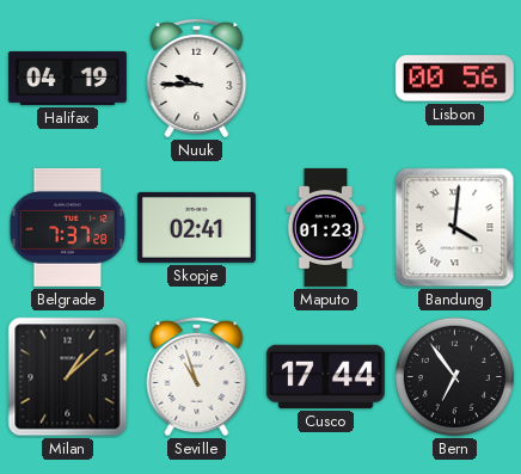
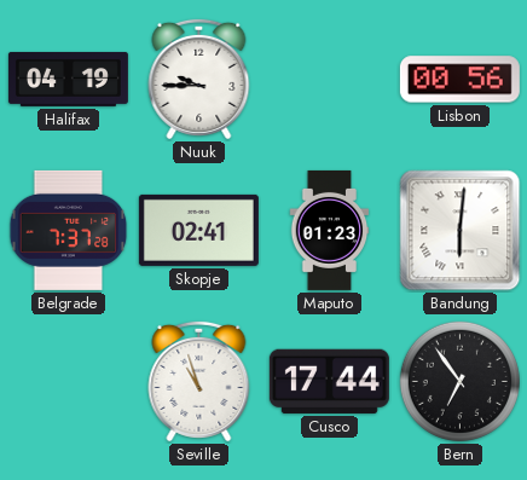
Bandung: 4:01 -> 6:01 (461, 231)
Milan: 1:08 -> none (68, 377)
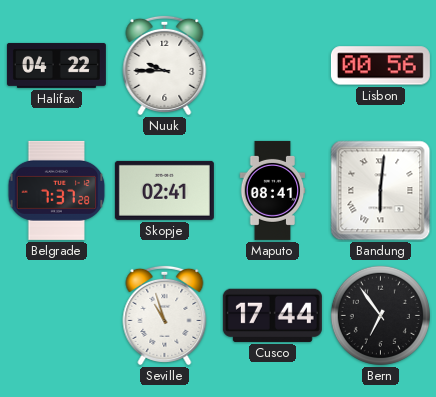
Halifax: 04:19 -> 04:22 (56, 65)
Maputo: 01:23 -> 08:41 (273, 190)
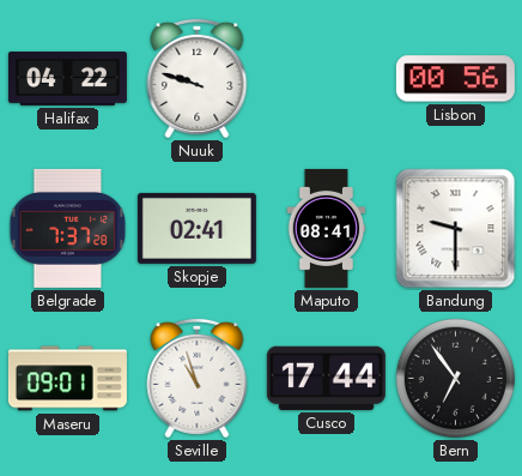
Nuuk: 9:45 -> 9:48 (198, 78)
Bandung: 6:01 -> 9:30 (456, 229)
Maseru: none -> 09:01 (67, 379)
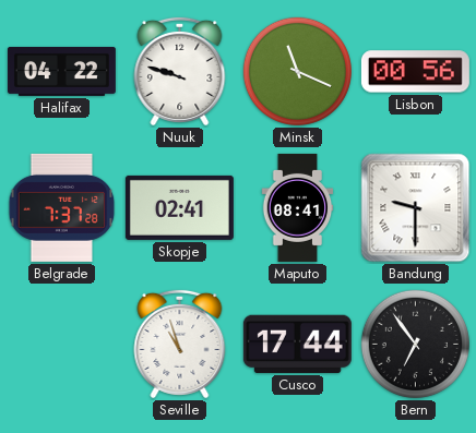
Minsk: none -> 11:19 (297, 71)
Maseru: 09:01 -> none (67, 379)
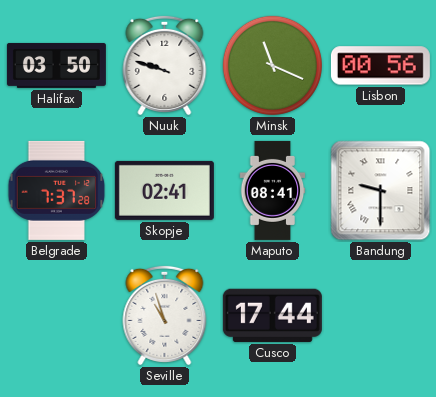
Halifax: 04:22 -> 03:50 (56, 65)
Bern: 6:54 -> none (415, 344)
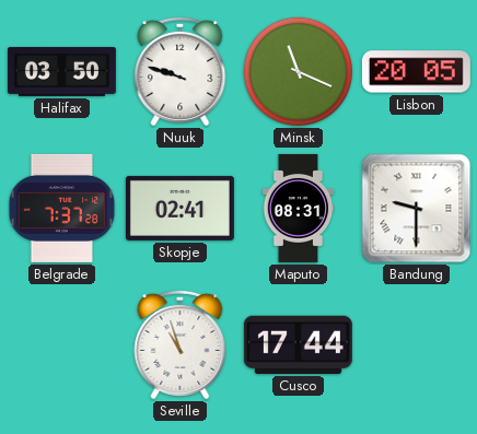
Lisbon: 00:56 -> 20:05 (416, 72)
Maputo: 08:41 -> 08:31 (299, 208)
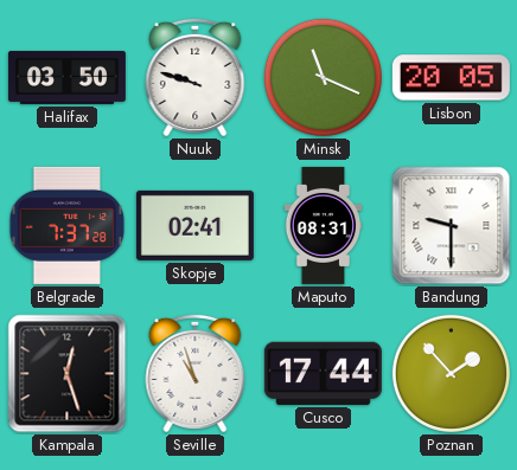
Kampala: none -> 12:27 (68, 374)
Poznan: none -> 1:53 (451, 373)
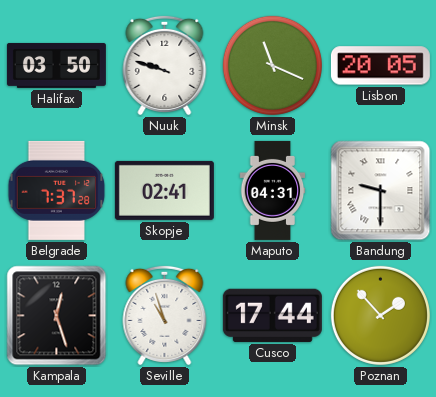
Maputo: 08:31 -> 04:31 (273, 190)
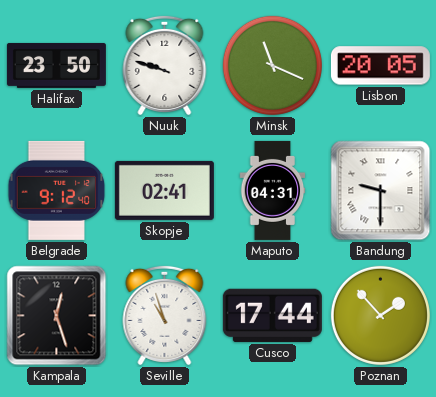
Halifax: 03:50 -> 23:50 (56, 65)
Belgrade: 7:37 -> 9:12 (57, 190)
